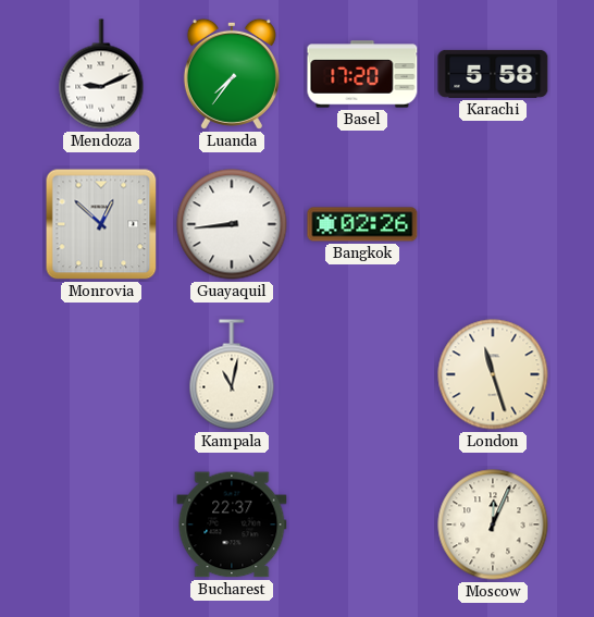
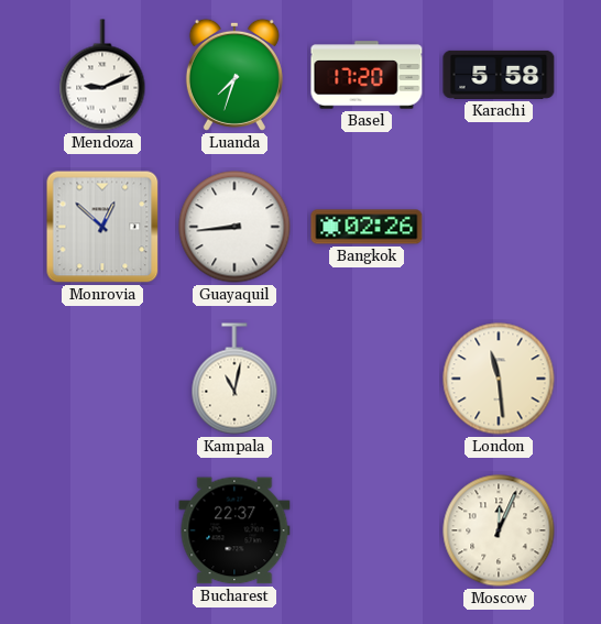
Luanda: 7:36 -> 7:33 (234, 75)
London: 11:27 -> 11:29 (499, 379)
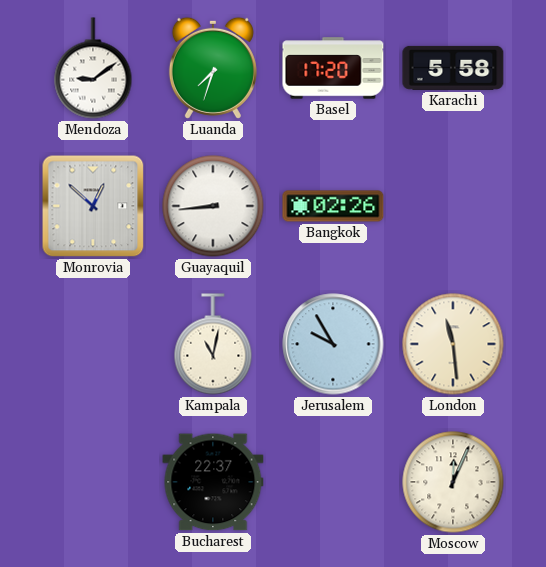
Mendoza: 9:11 -> 9:09 (93, 68)
Jerusalem: none -> 9:55 (333, 344)
